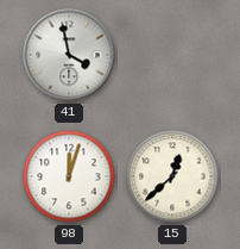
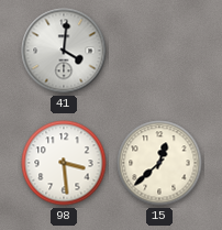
41: 3:58 -> 4:01 (64, 51)
98: 12:03 -> 3:29 (64, 163)
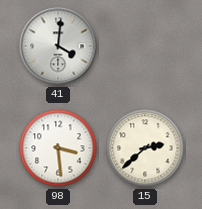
15: 12:38 -> 2:38 (145, 148)
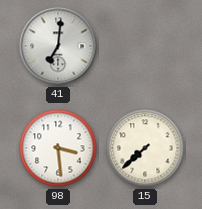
41: 4:01 -> 7:01 (58, 46)
15: 2:38 -> 7:38 (145, 148)
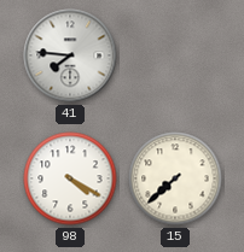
41: 7:01 -> 7:46 (70, 55)
98: 3:29 -> 4:20 (70, 178)
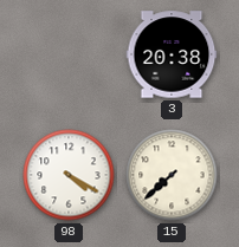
41: 7:46 -> none (70, 55)
3: none -> 20:38 (172, 54)
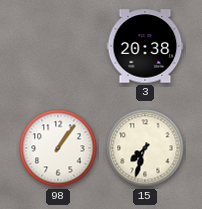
98: 4:20 -> 1:06 (58, 148)
15: 7:38 -> 7:33 (145, 148)
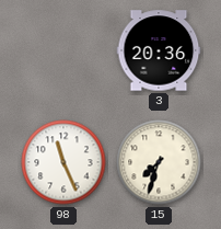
3: 20:38 -> 20:36 (159, 50)
98: 1:06 -> 11:26 (63, 162)
